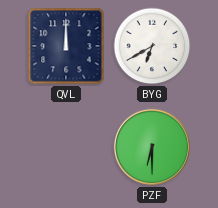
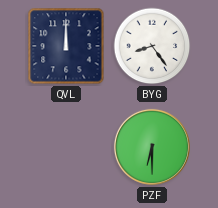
BYG: 6:40 -> 8:24 (152, 46)
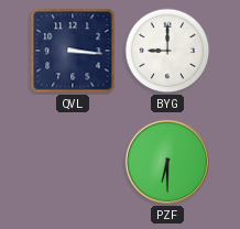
QVL: 12:00 -> 3:16 (73, 51)
BYG: 8:24 -> 9:00 (167, 51)
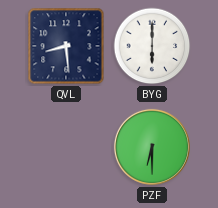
QVL: 3:16 -> 8:29 (66, 46)
BYG: 9:00 -> 6:00 (152, 46)
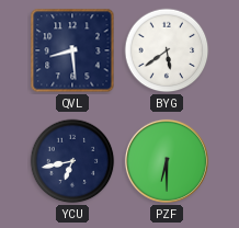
BYG: 6:00 -> 5:39 (167, 50)
YCU: none -> 6:43 (72, 161)
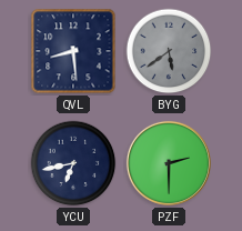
BYG dial: white -> grey (169, 51)
PZF: 6:30 -> 2:30 (169, 163)
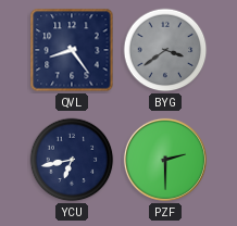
QVL: 8:29 -> 8:24 (72, 50)
BYG: 5:39 -> 3:39 (165, 50)
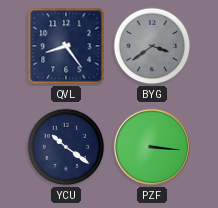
YCU: 6:43 -> 10:21 (66, 147)
PZF: 2:30 -> 3:16 (152, 147)
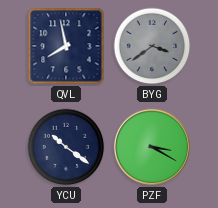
QVL: 8:24 -> 7:58 (66, 46)
PZF: 3:16 -> 3:20 (152, 147)
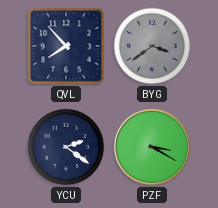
QVL: 7:58 -> 7:53 (66, 46)
YCU: 10:21 -> 2:21 (66, 147)
